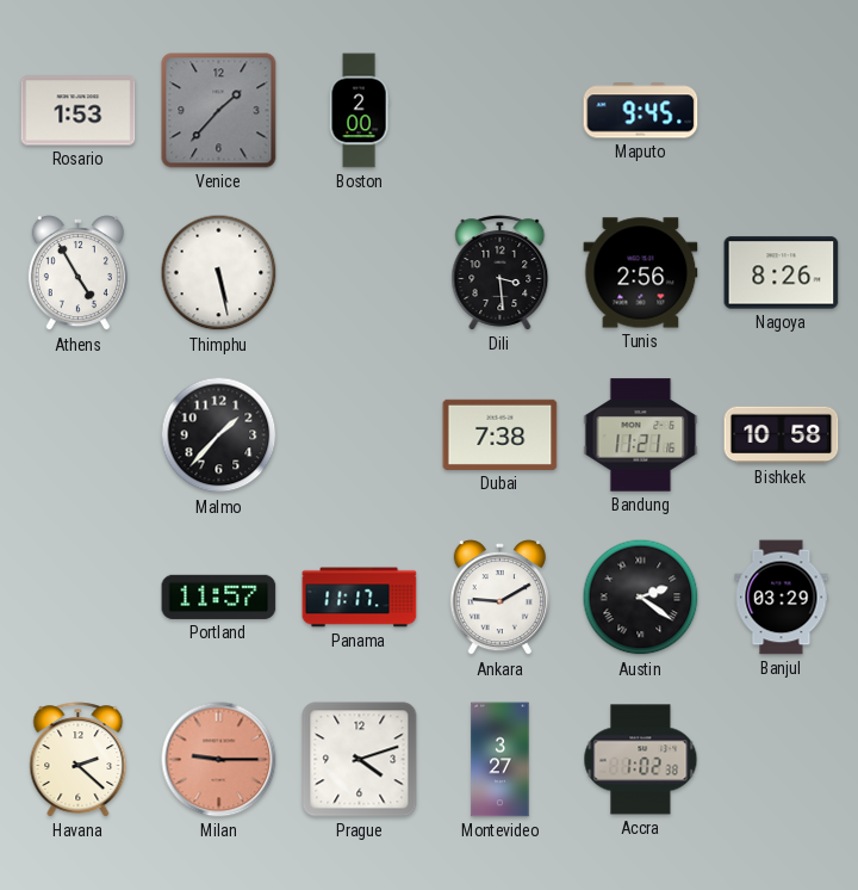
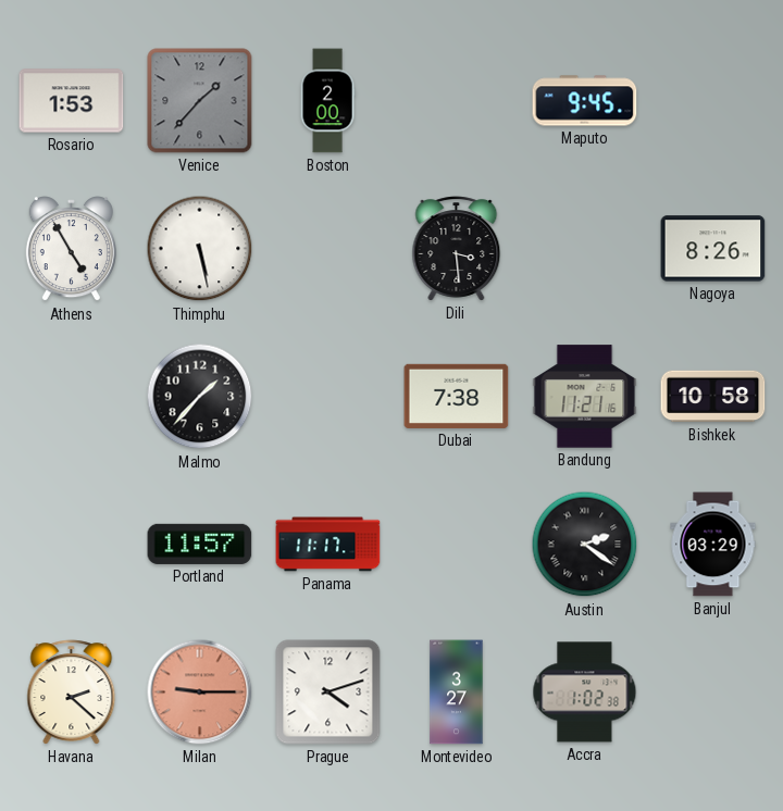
Tunis: 2:56 -> none (641, 273)
Ankara: 9:10 -> none (499, 598)
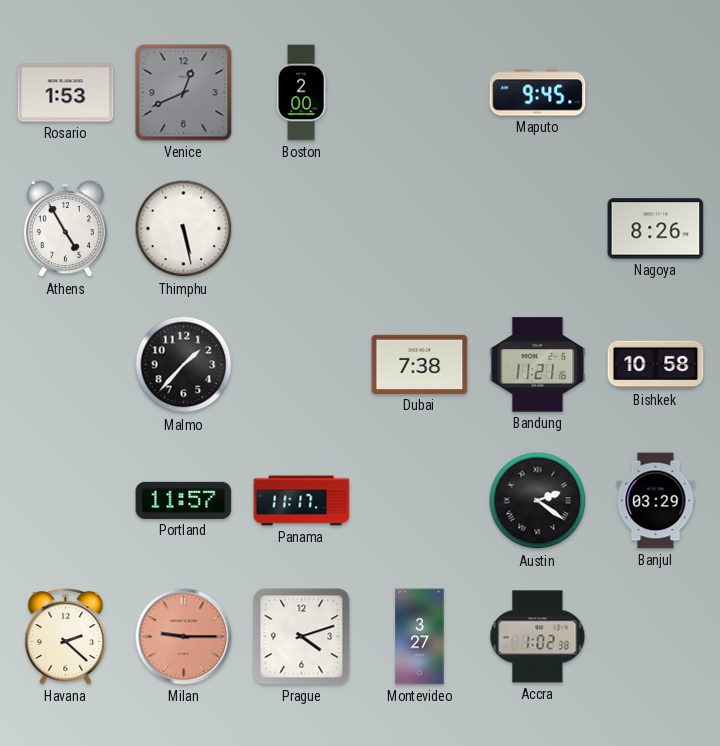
Venice: 1:37 -> 12:41 (184, 93)
Dili: 3:29 -> none (457, 249)
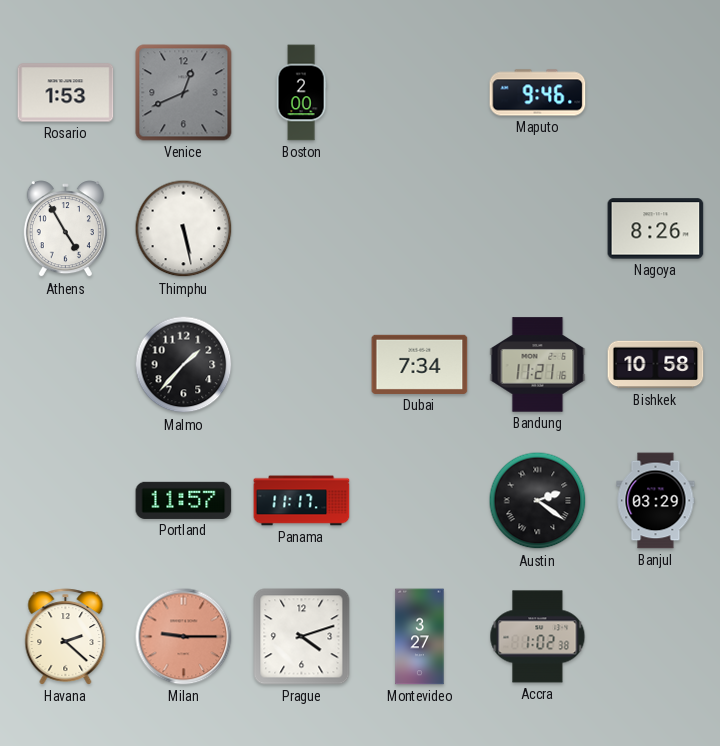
Maputo: 9:45 -> 9:46 (538, 93)
Dubai: 7:38 -> 7:34 (420, 364)
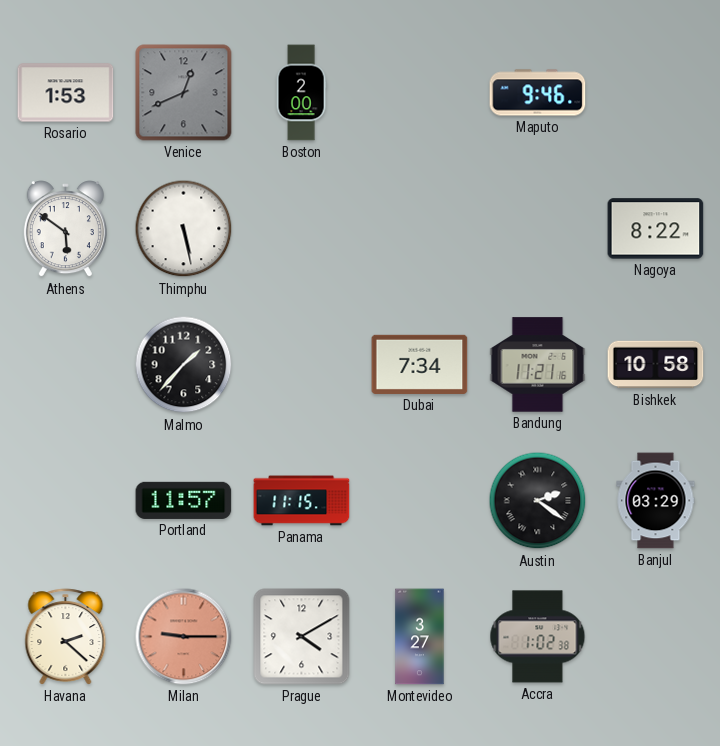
Athens: 4:55 -> 5:51 (65, 229)
Nagoya: 8:26 -> 8:22 (656, 229)
Panama: 11:17 -> 11:15 (302, 501)
Prague: 4:12 -> 4:10 (302, 637)
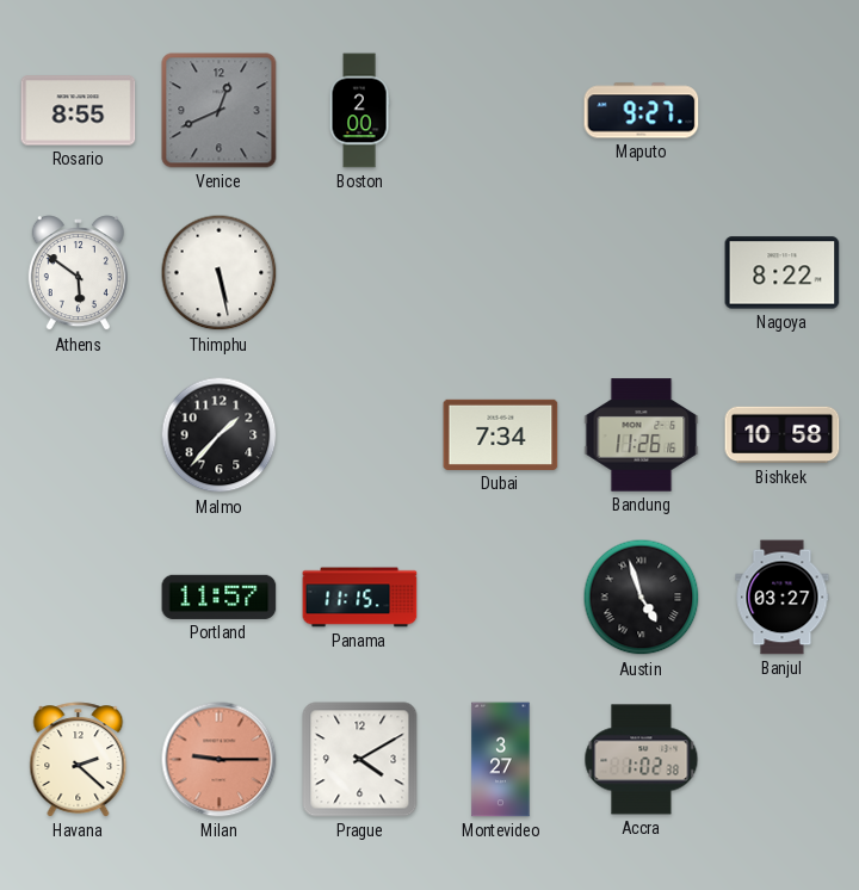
Rosario: 1:53 -> 8:55 (79, 111)
Maputo: 9:46 -> 9:27 (642, 111)
Bandung: 11:21 -> 11:26 (642, 435)
Austin: 2:21 -> 4:57 (642, 598)
Banjul: 03:29 -> 03:27 (783, 598)
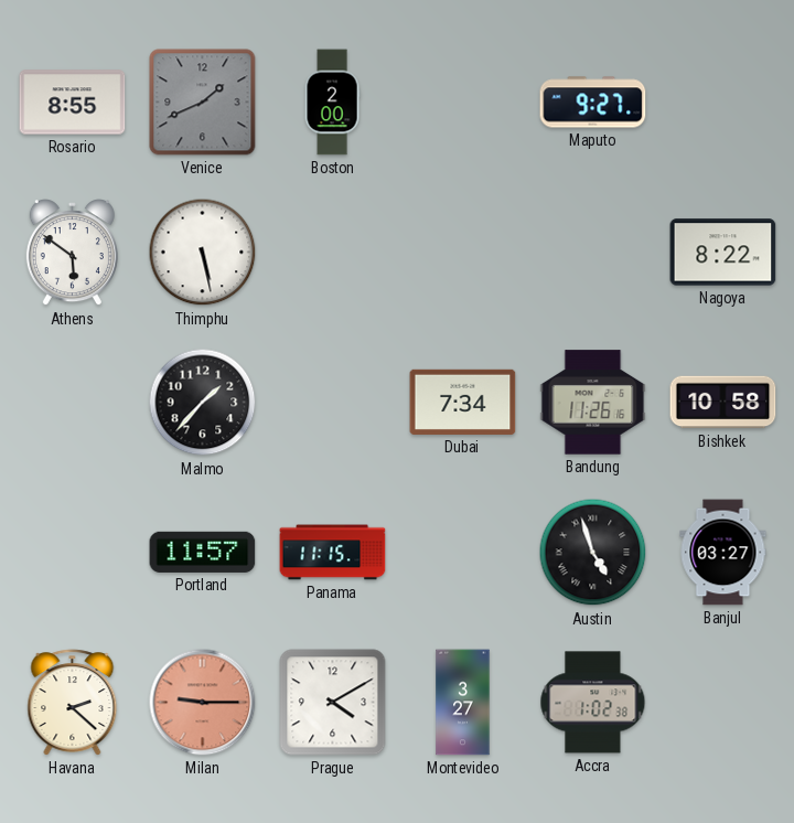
Venice: 12:41 -> 1:41 (203, 103)
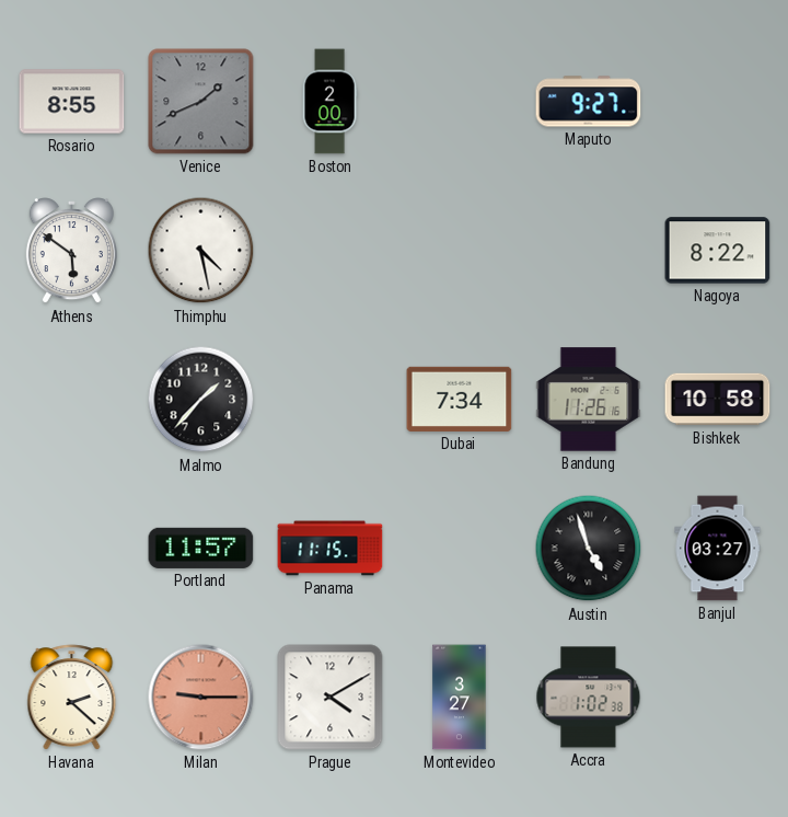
Thimphu: 5:28 -> 4:28 (201, 251)
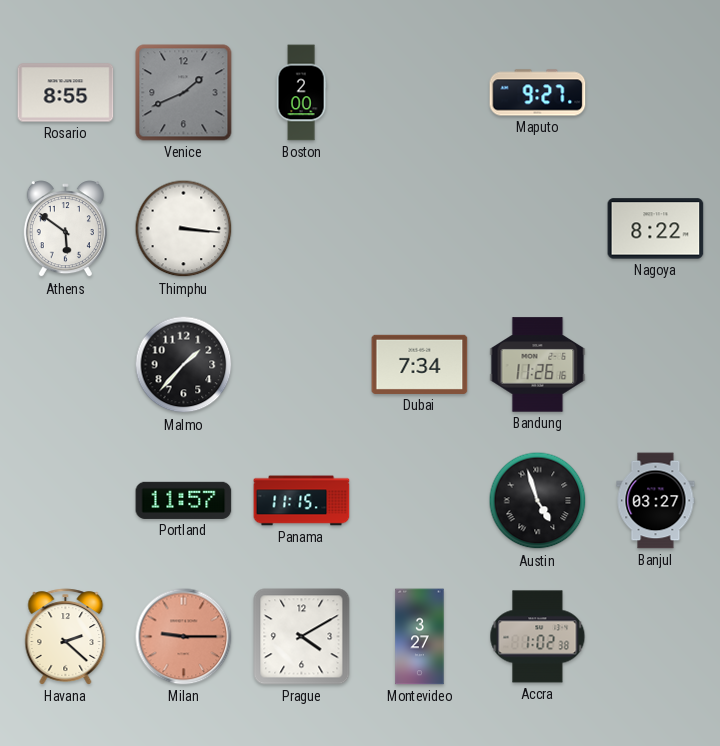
Thimphu: 4:28 -> 3:16 (184, 229)
Bishkek: 10:58 -> none (718, 400)
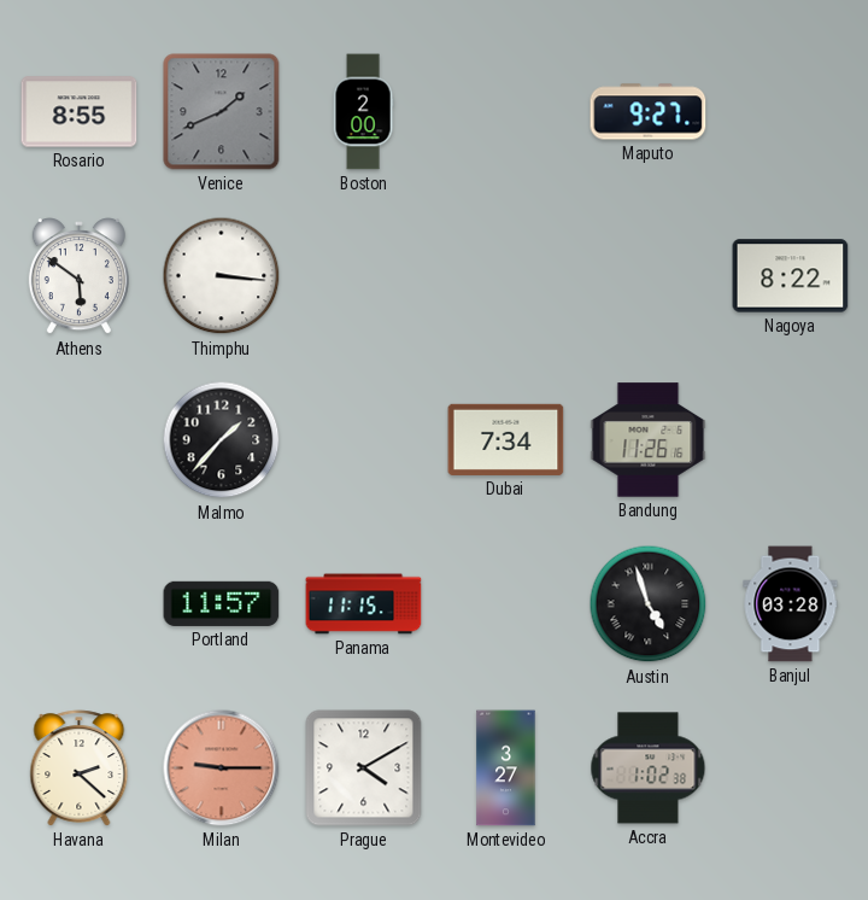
Banjul: 03:27 -> 03:28 (791, 604)
